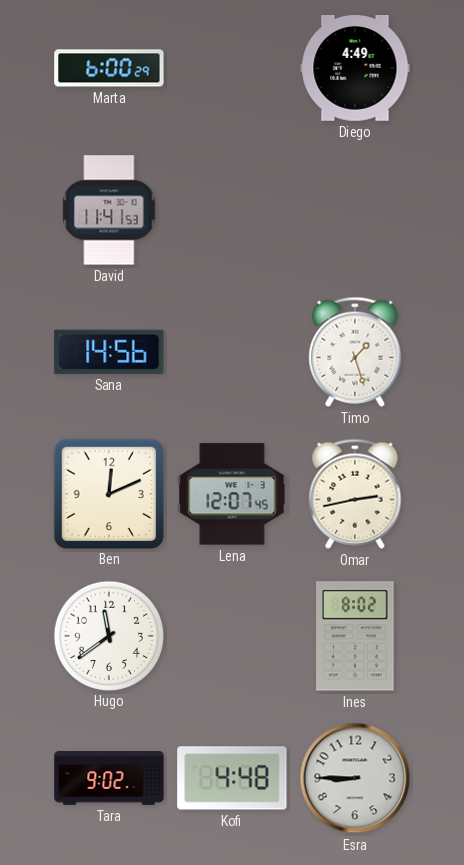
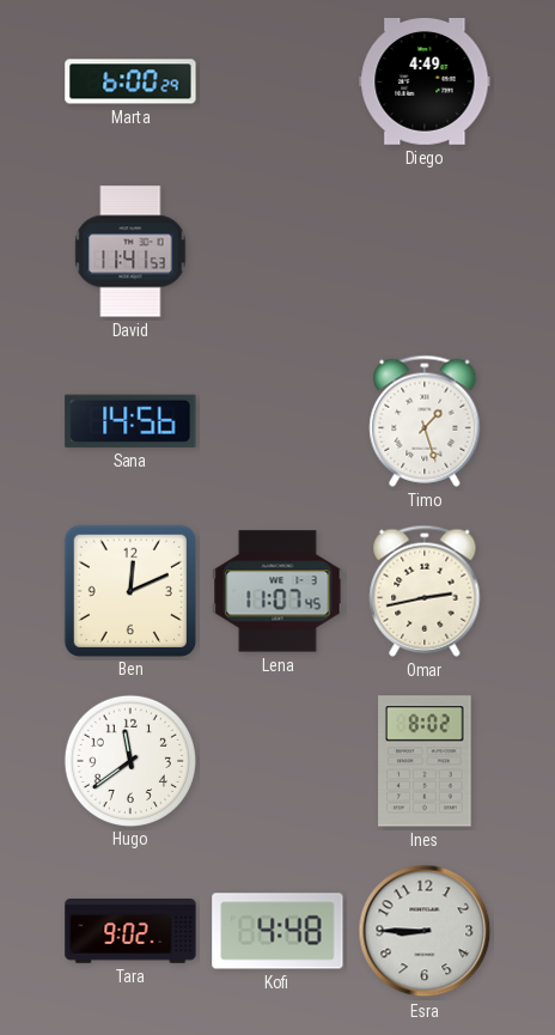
Lena: 12:07 -> 11:07 (277, 591)
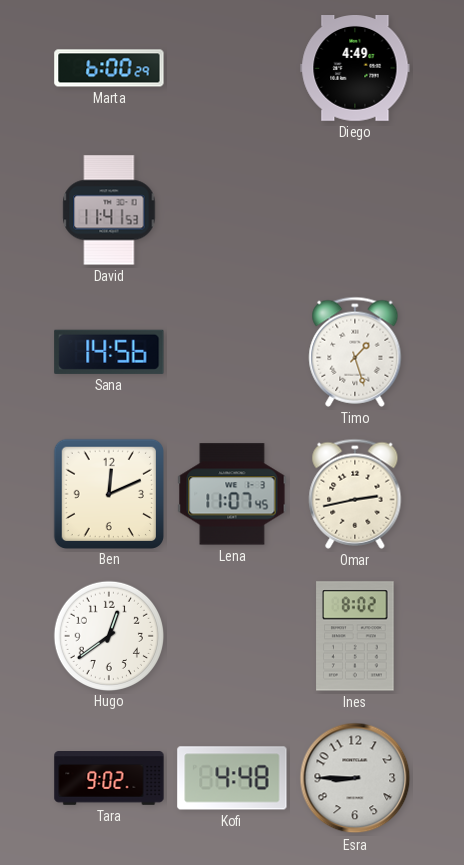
Hugo: 11:39 -> 12:39 (108, 635)
